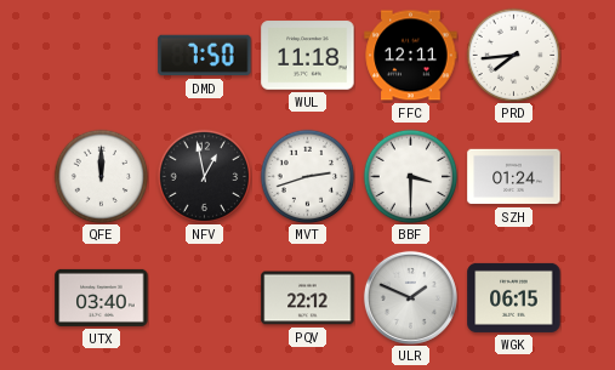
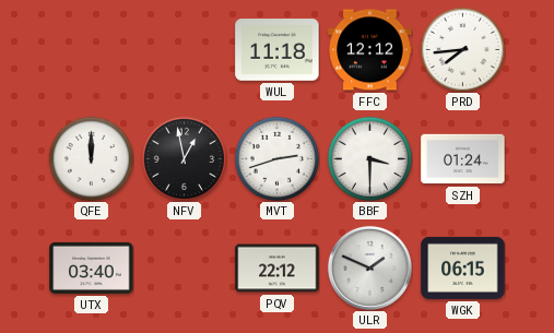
DMD: 7:50 -> none (205, 56)
FFC: 12:11 -> 12:12 (370, 50)
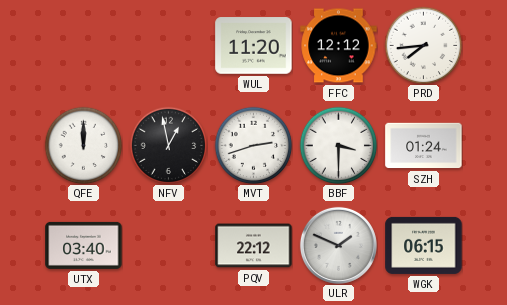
WUL: 11:18 -> 11:20 (254, 46)
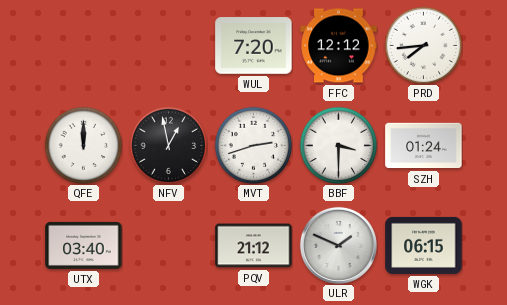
WUL: 11:20 -> 7:20 (254, 46)
PQV: 22:12 -> 21:12 (254, 246)
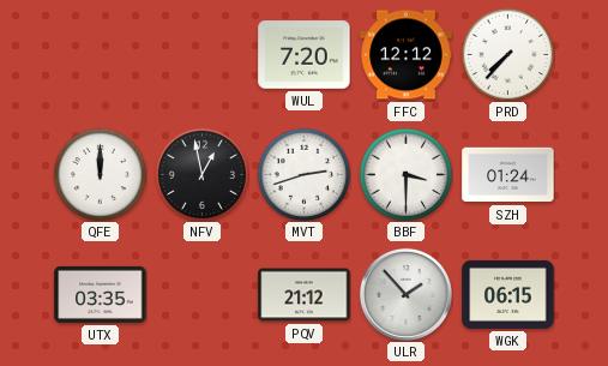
PRD: 7:44 -> 7:37 (507, 54)
UTX: 03:40 -> 03:35 (101, 294)
ULR: 1:49 -> 1:53 (405, 294)
